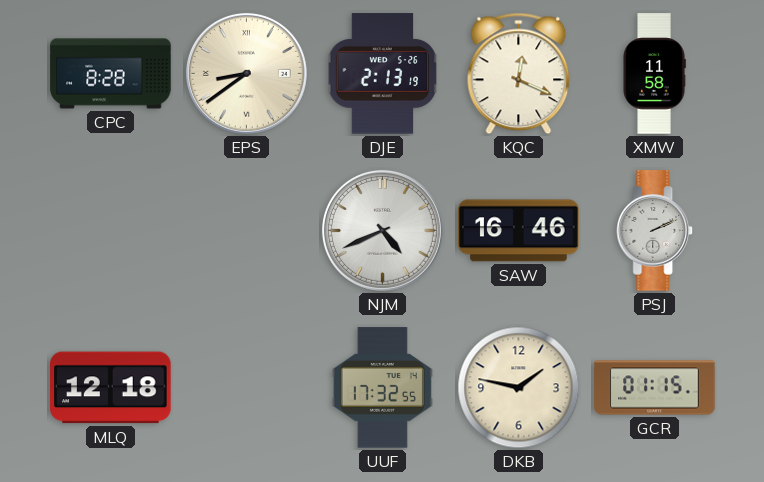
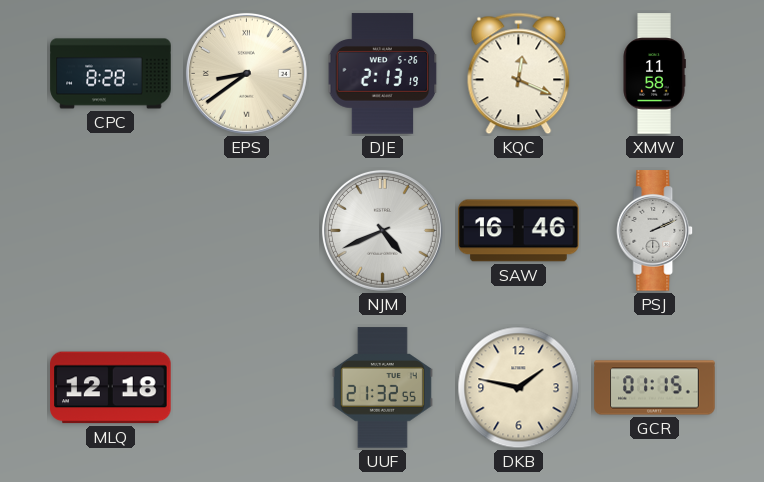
UUF: 17:32 -> 21:32 (382, 388)
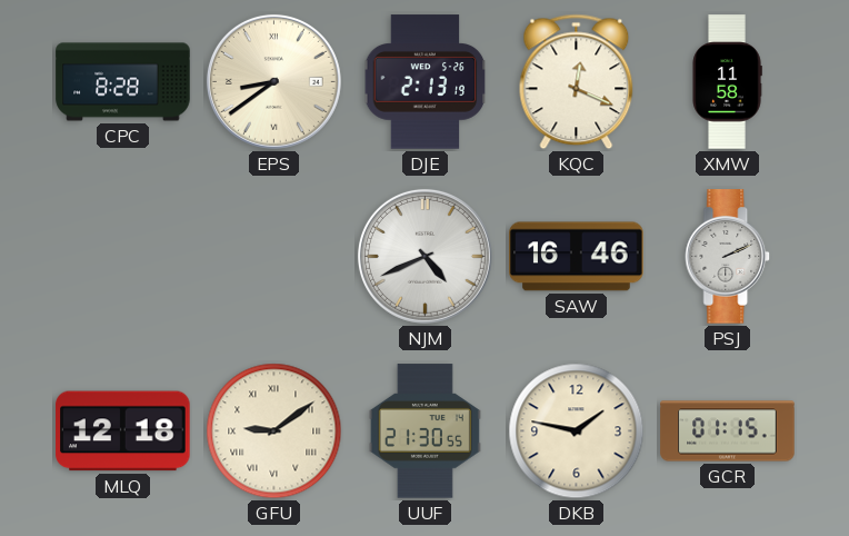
GFU: none -> 9:09 (274, 431)
UUF: 21:32 -> 21:30 (425, 431)
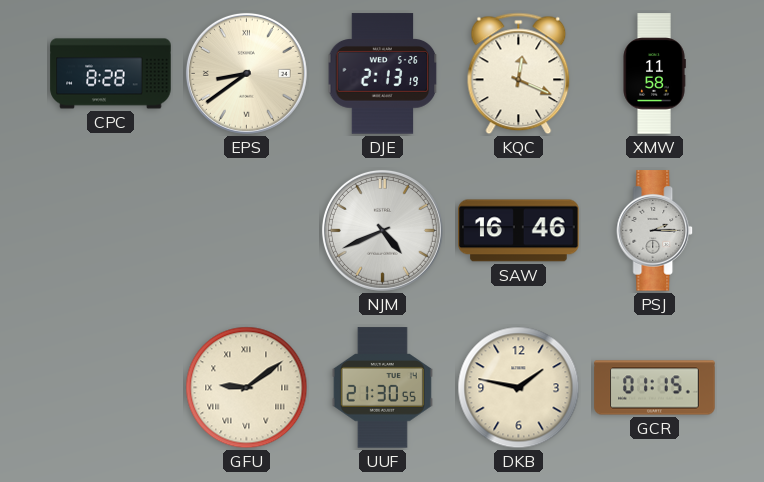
PSJ: 2:11 -> 2:15 (655, 231)
MLQ: 12:18 -> none (123, 431)
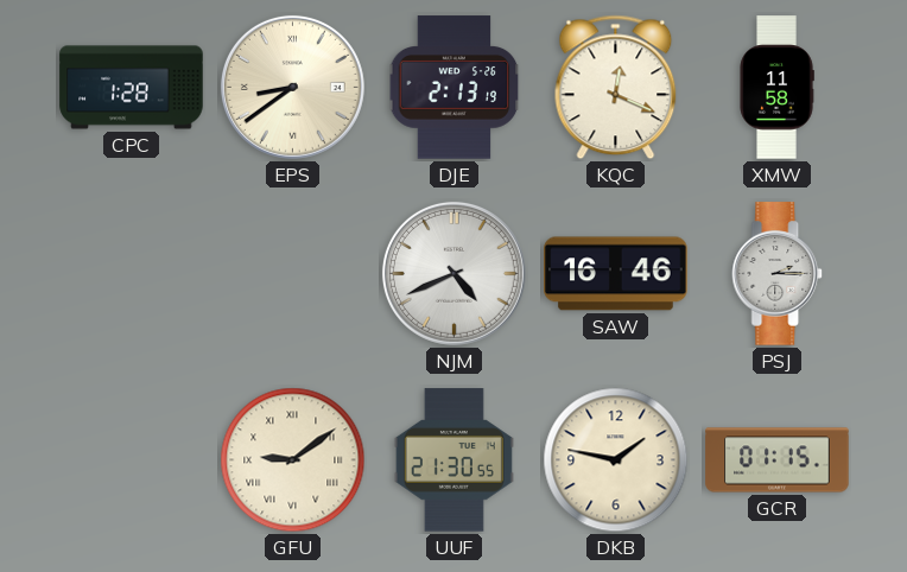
CPC: 8:28 -> 1:28 (132, 88)
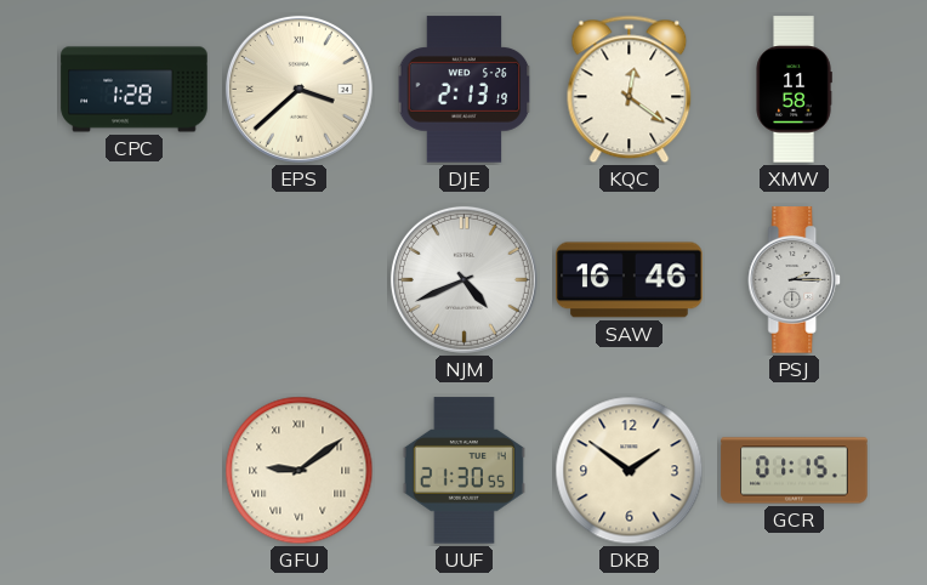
EPS: 8:39 -> 3:38 (298, 89)
KQC: 12:19 -> 12:21 (630, 90)
DKB: 1:47 -> 1:51 (630, 471)
